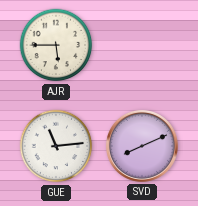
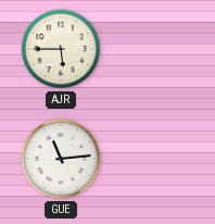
SVD: 8:11 -> none (142, 146)
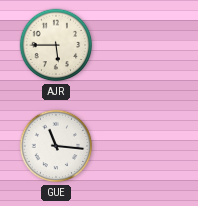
GUE: 11:14 -> 11:16 (56, 146)
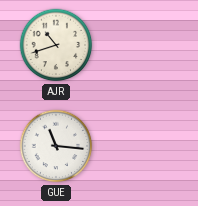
AJR: 5:45 -> 10:42 (56, 45)
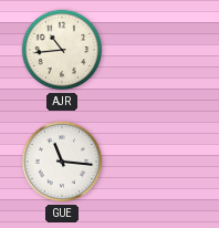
AJR: 10:42 -> 10:44 (62, 50)
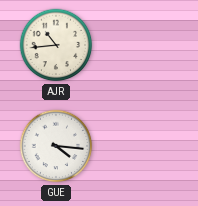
GUE: 11:16 -> 4:16 (56, 146)
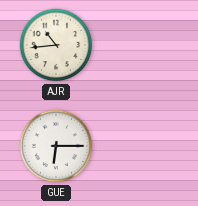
GUE: 4:16 -> 6:15 (56, 146)
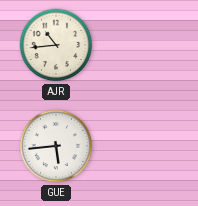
GUE: 6:15 -> 5:44 (56, 146)
